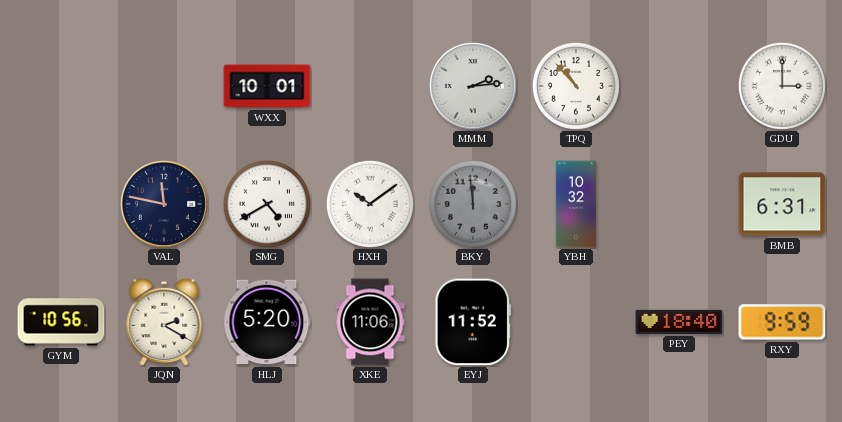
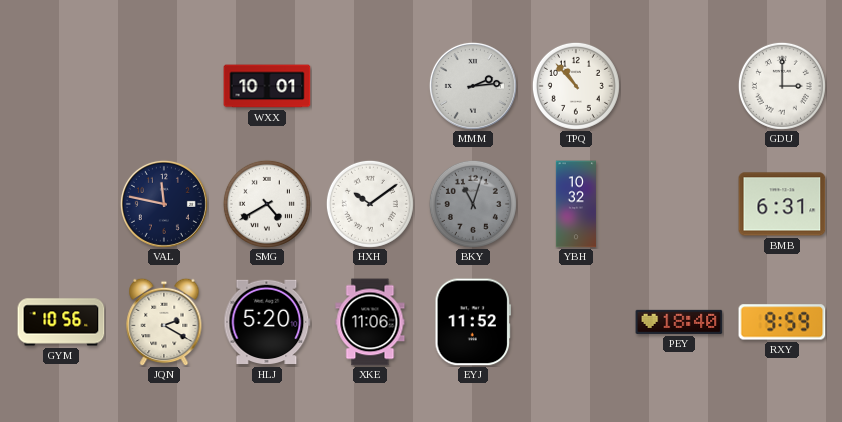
BKY: 11:59 -> 11:03 (473, 204)
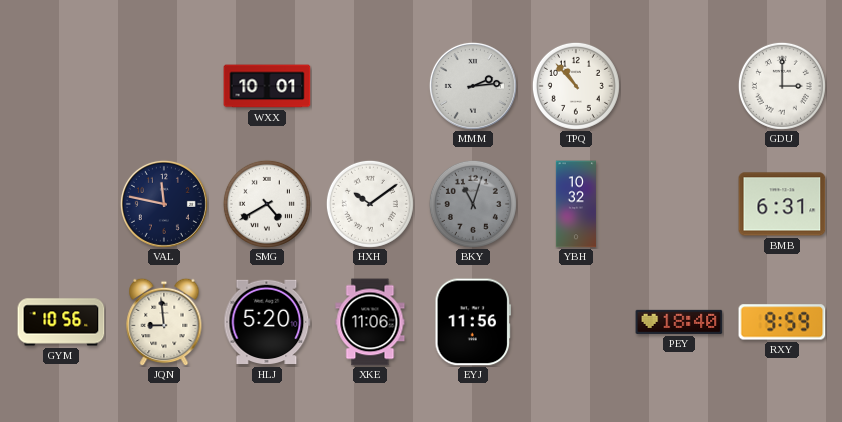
JQN: 2:20 -> 8:59 (164, 322)
EYJ: 11:52 -> 11:56 (472, 322)
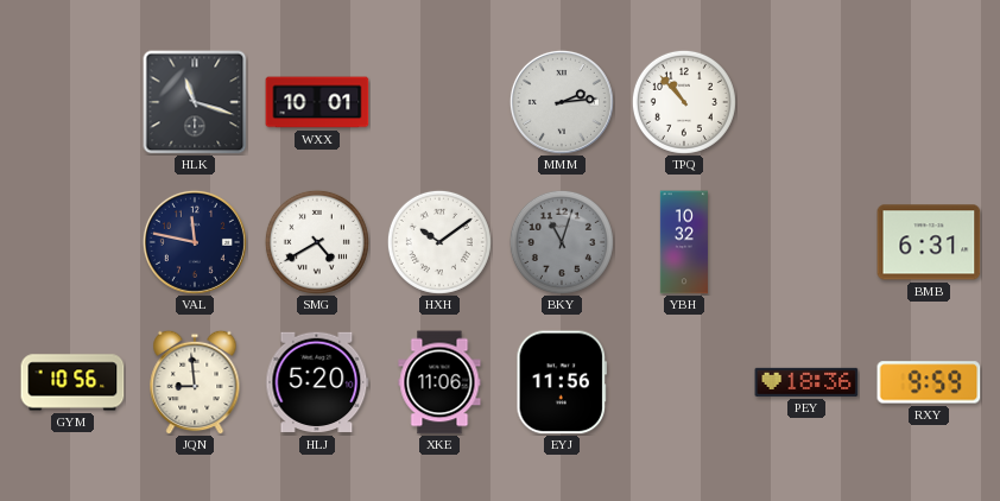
HLK: none -> 11:18 (195, 102)
GDU: 3:00 -> none (782, 86)
PEY: 18:40 -> 18:36 (806, 382)
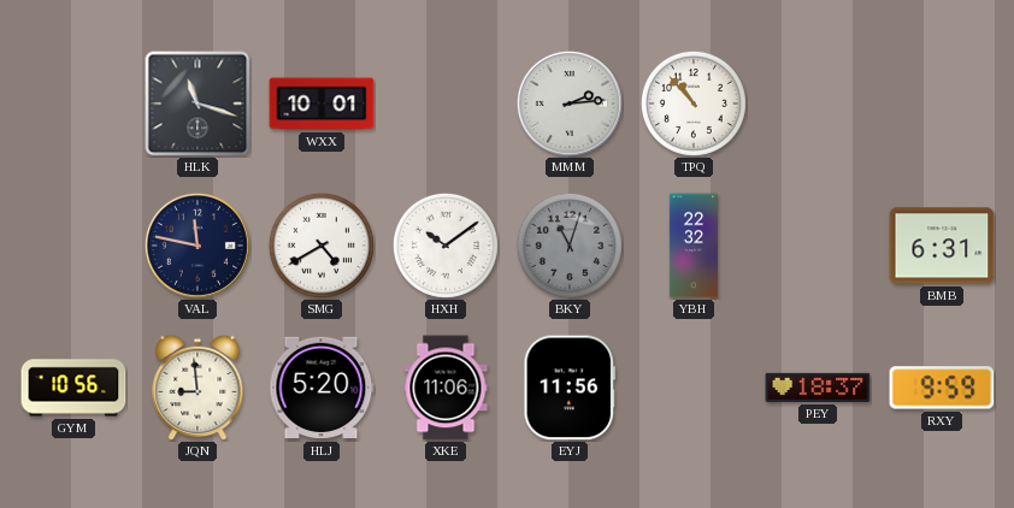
YBH: 10:32 -> 22:32 (694, 246)
PEY: 18:36 -> 18:37 (818, 388)
